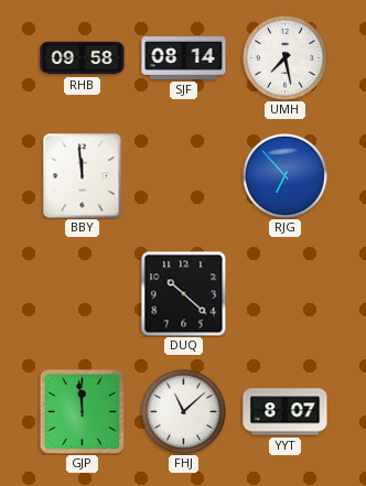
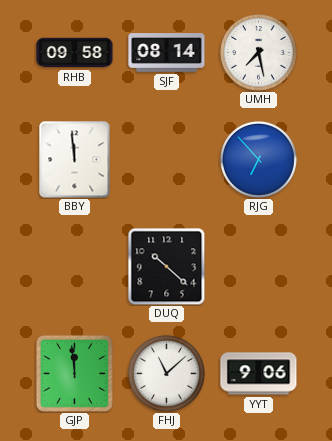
YYT: 8:07 -> 9:06 (259, 374)
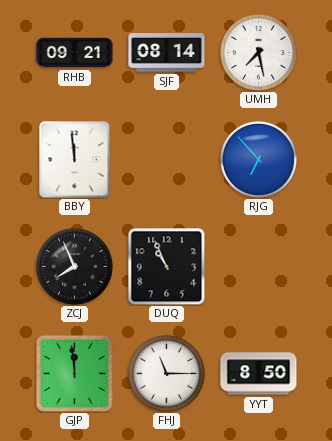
RHB: 09:58 -> 09:21 (75, 53)
ZCJ: none -> 7:56 (74, 266)
DUQ: 10:22 -> 10:56 (166, 266)
FHJ: 11:08 -> 11:15 (166, 373)
YYT: 9:06 -> 8:50 (259, 374)
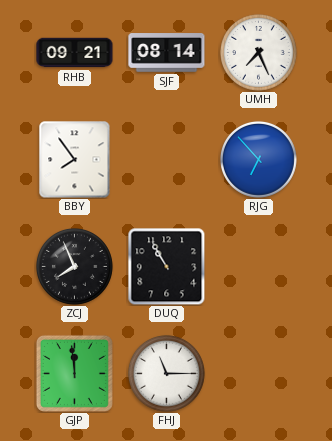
UMH: 7:28 -> 7:26 (258, 52)
BBY: 11:59 -> 7:54 (75, 160)
DUQ: 10:56 -> 10:55 (166, 266)
YYT: 8:50 -> none (259, 374)
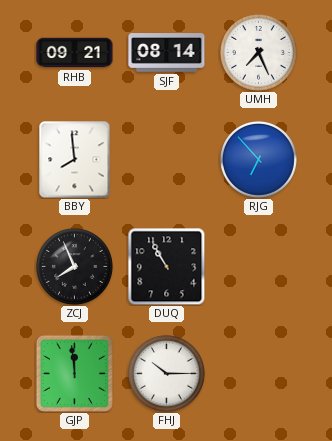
BBY: 7:54 -> 7:59 (75, 160)
FHJ: 11:15 -> 10:15 (166, 373)
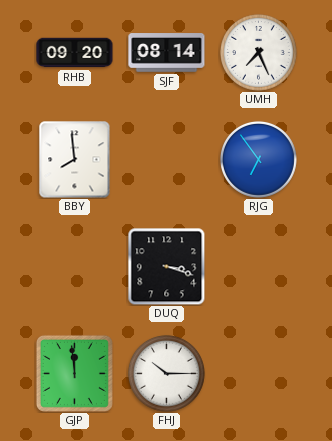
RHB: 09:21 -> 09:20 (75, 53)
RJG: 6:53 -> 6:54 (258, 159)
ZCJ: 7:56 -> none (74, 266)
DUQ: 10:55 -> 3:18 (166, 266)
